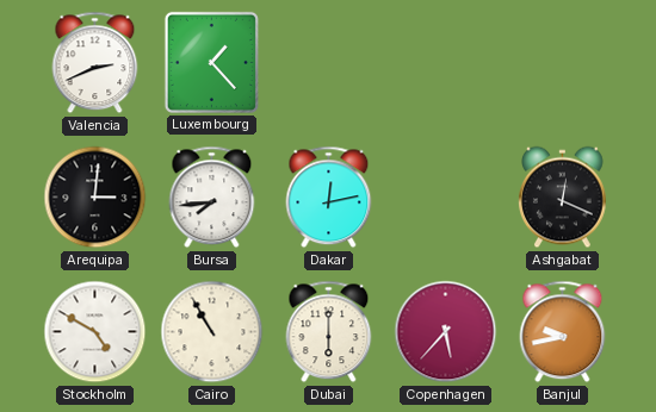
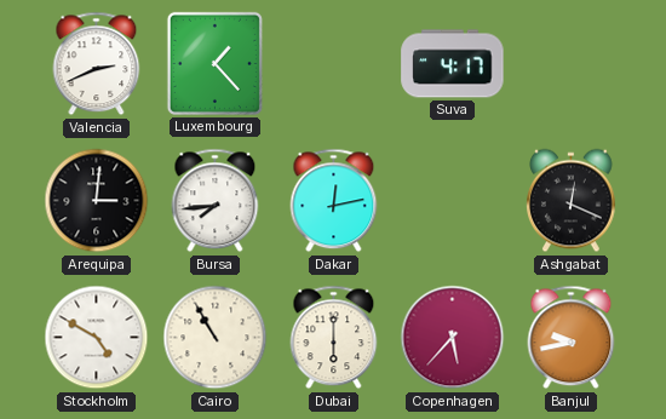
Suva: none -> 4:17 (453, 64)
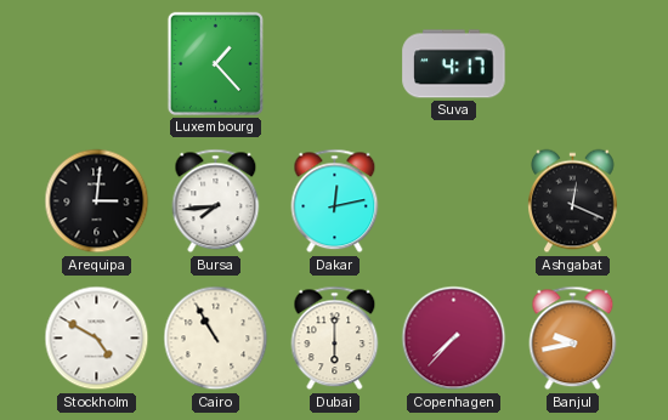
Valencia: 2:41 -> none (97, 64)
Copenhagen: 5:37 -> 7:37 (454, 339)
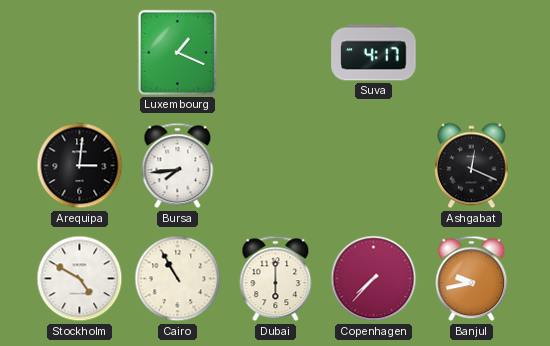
Luxembourg: 1:23 -> 1:19 (177, 52)
Dakar: 12:13 -> none (335, 202)
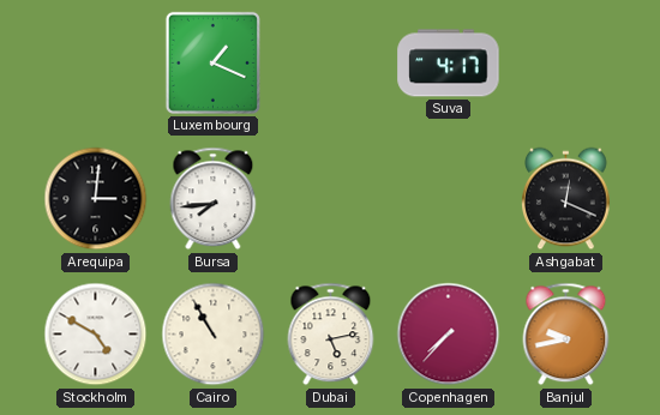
Dubai: 6:00 -> 5:13 (331, 335)
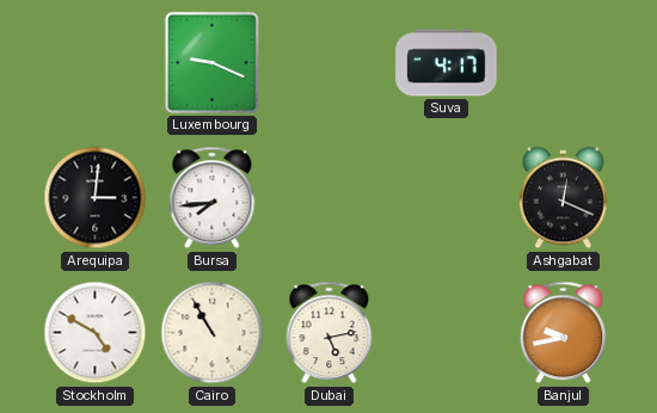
Luxembourg: 1:19 -> 9:19 (211, 62)
Copenhagen: 7:37 -> none (449, 335)
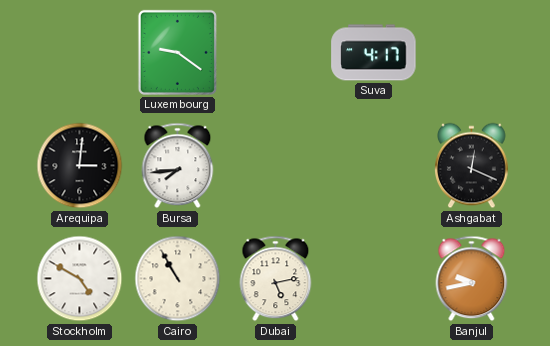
Luxembourg: 9:19 -> 9:21 (177, 52)
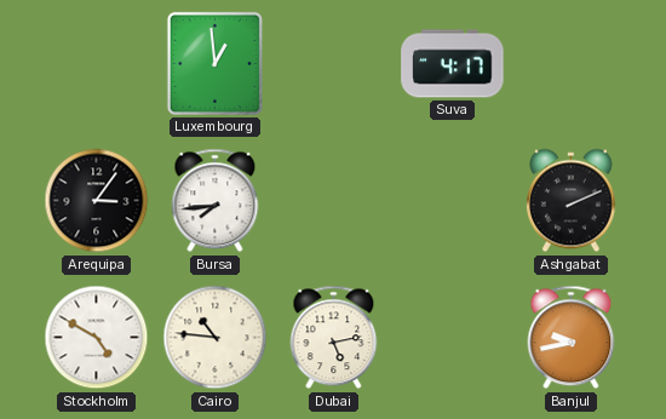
Luxembourg: 9:21 -> 12:59 (214, 63)
Arequipa: 3:01 -> 3:06 (97, 201)
Ashgabat: 12:19 -> 2:11 (572, 201)
Cairo: 10:55 -> 10:46 (216, 338)
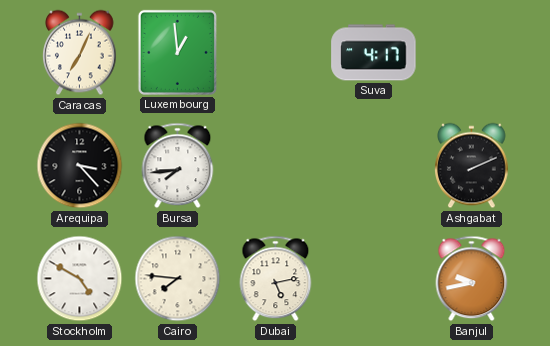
Caracas: none -> 7:04 (80, 53)
Arequipa: 3:06 -> 3:23 (80, 166)
Cairo: 10:46 -> 7:46 (178, 279)
